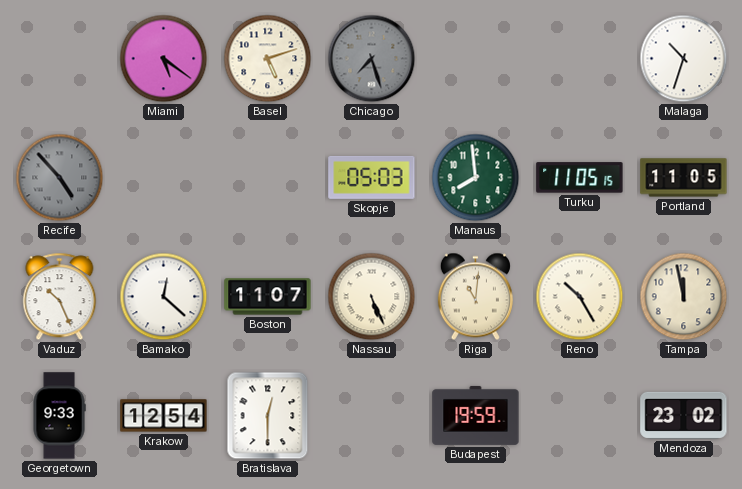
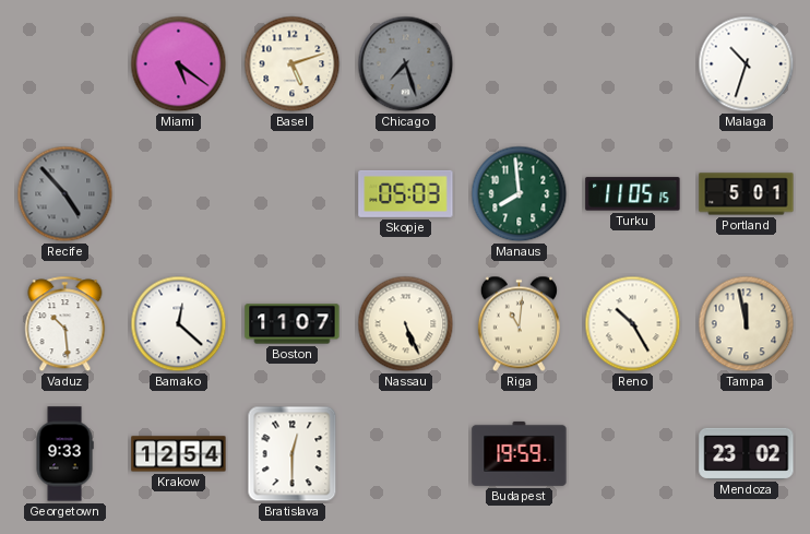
Portland: 11:05 -> 5:01 (747, 194)
Vaduz: 10:26 -> 10:29 (65, 324)
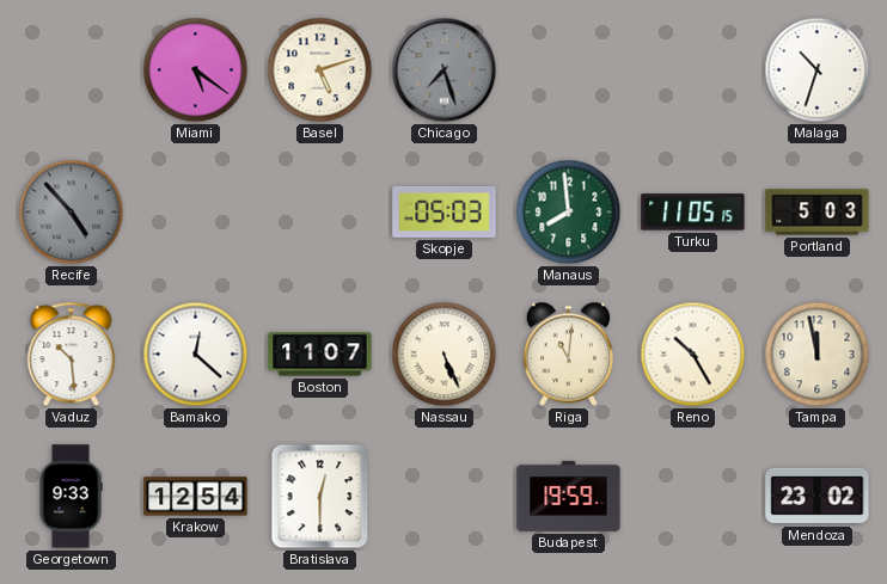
Portland: 5:01 -> 5:03 (818, 213)
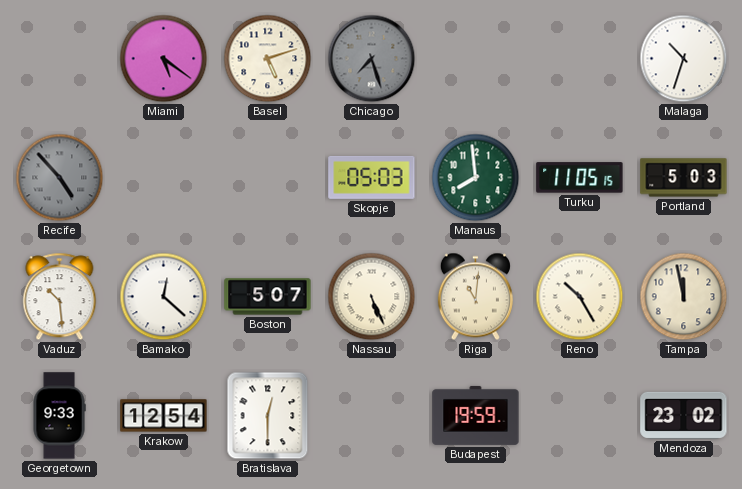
Boston: 11:07 -> 5:07 (268, 297)
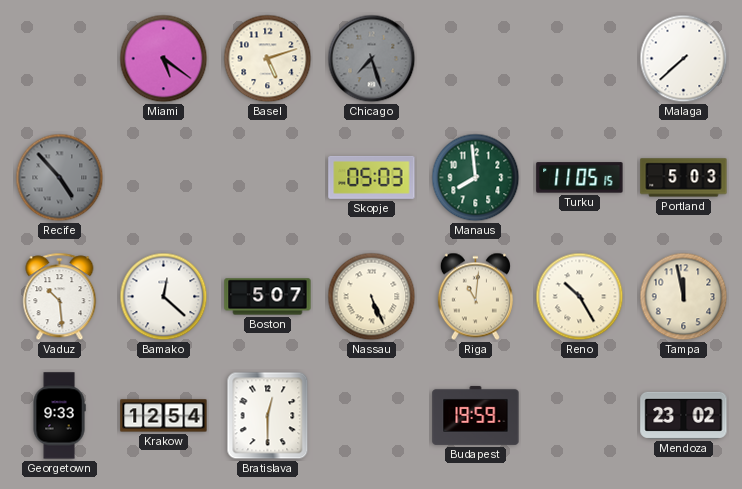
Malaga: 10:33 -> 7:38 (684, 59)
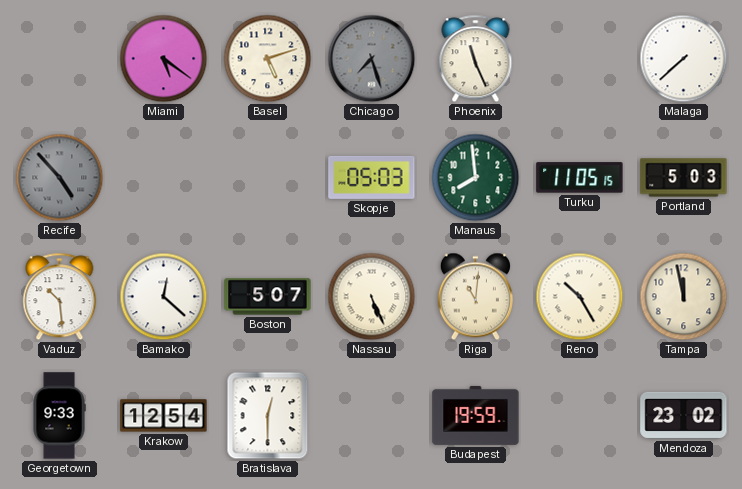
Phoenix: none -> 11:26 (476, 59)
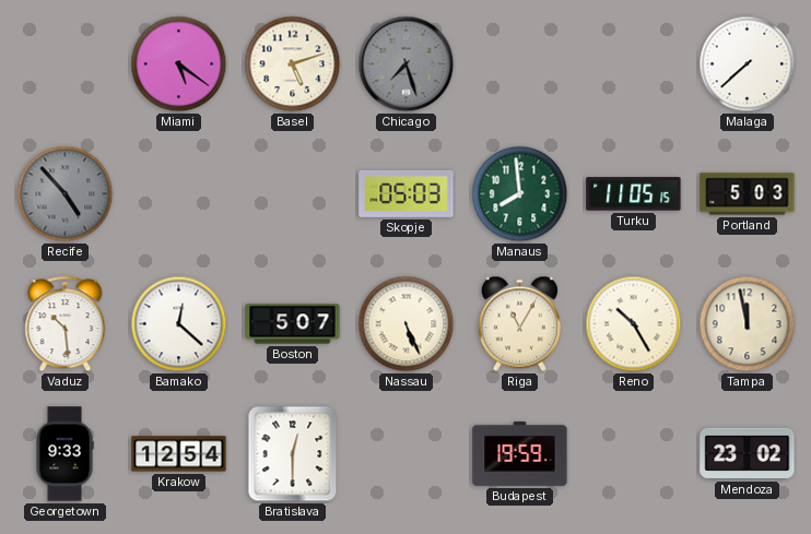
Phoenix: 11:26 -> none (476, 59)
Riga: 11:01 -> 11:05 (519, 324)
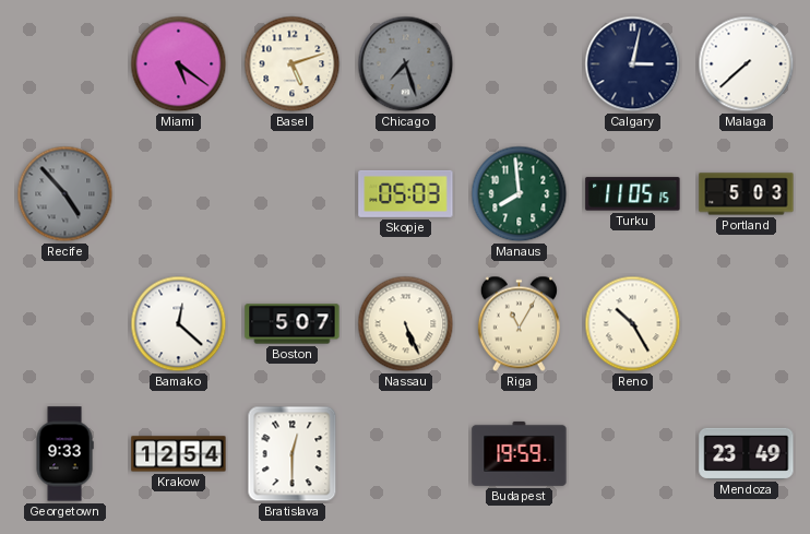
Calgary: none -> 3:02 (633, 64)
Vaduz: 10:29 -> none (66, 324)
Tampa: 11:58 -> none (748, 324)
Mendoza: 23:02 -> 23:49 (747, 453)
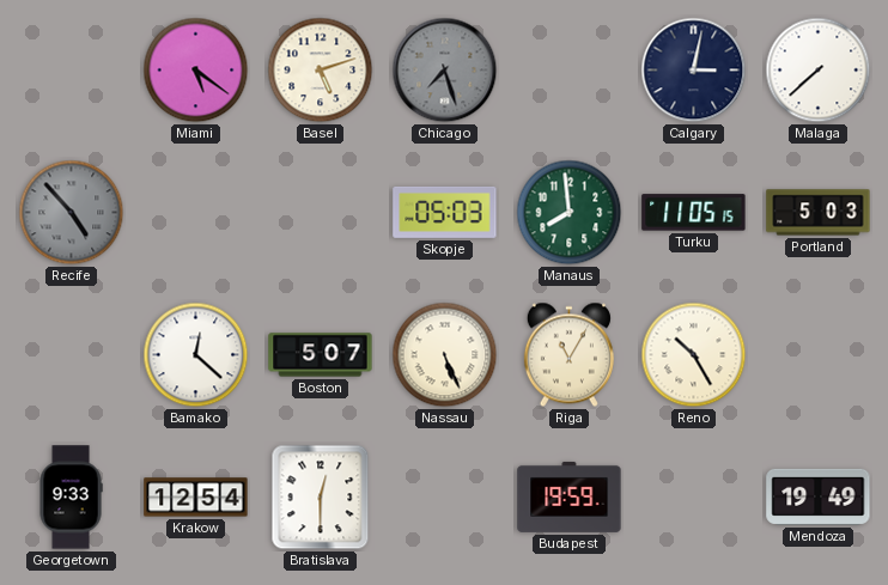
Mendoza: 23:49 -> 19:49 (819, 496)
